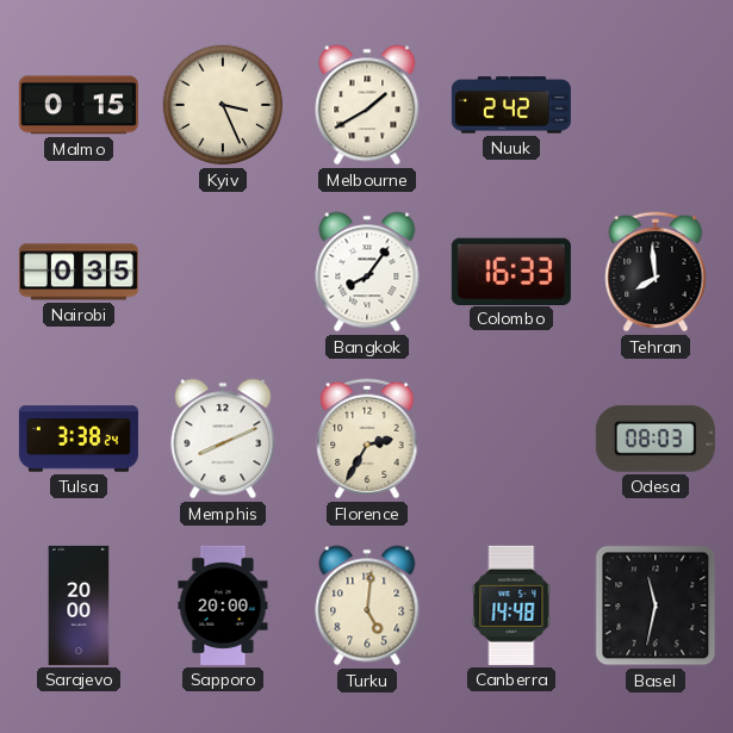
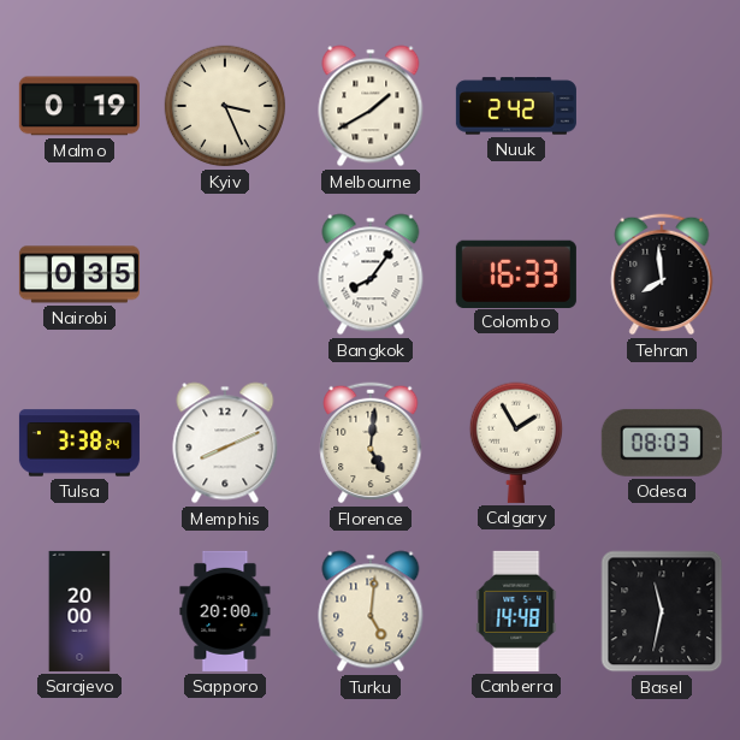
Malmo: 0:15 -> 0:19 (79, 106)
Florence: 2:35 -> 5:01 (371, 443)
Calgary: none -> 1:55 (515, 443)
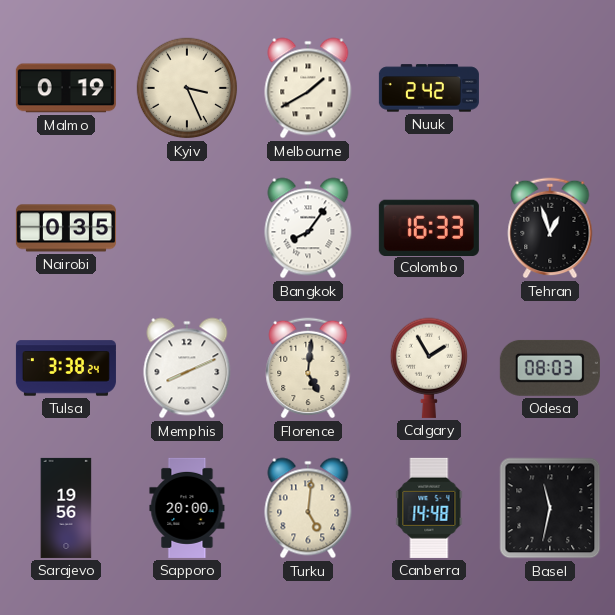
Tehran: 7:59 -> 12:57 (550, 228)
Sarajevo: 20:00 -> 19:56 (66, 508)
